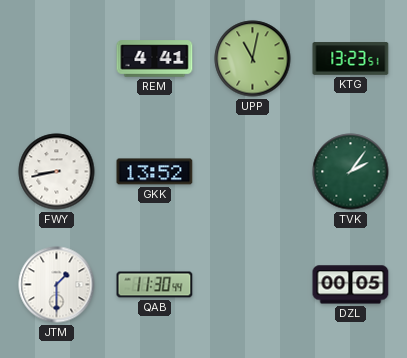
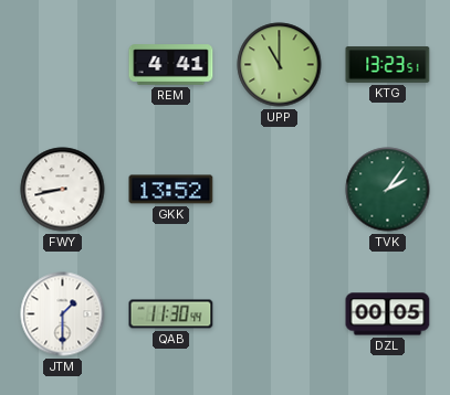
UPP: 11:02 -> 11:00 (280, 65)
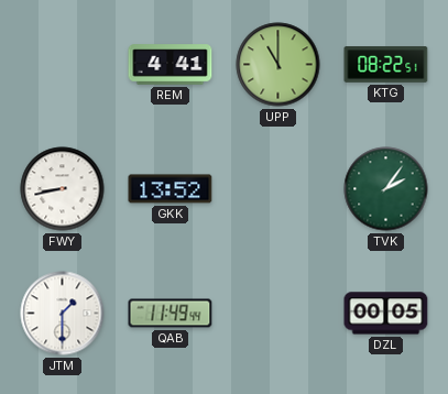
KTG: 13:23 -> 08:22 (386, 65)
QAB: 11:30 -> 11:49 (171, 314)
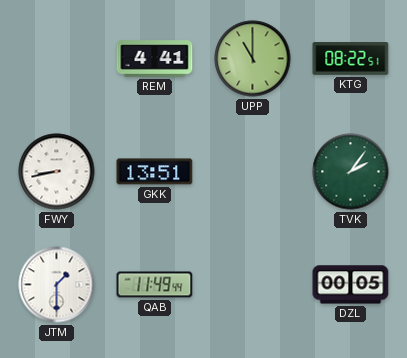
GKK: 13:52 -> 13:51 (155, 172)
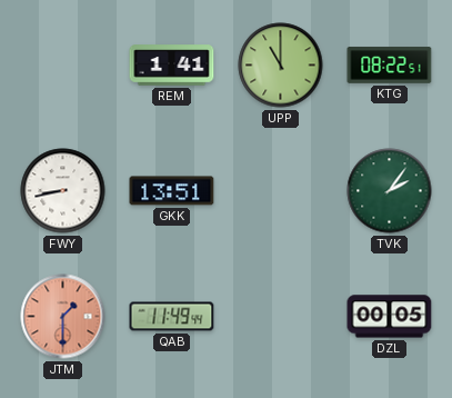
REM: 4:41 -> 1:41 (172, 66)
JTM dial: white -> salmon (63, 317)
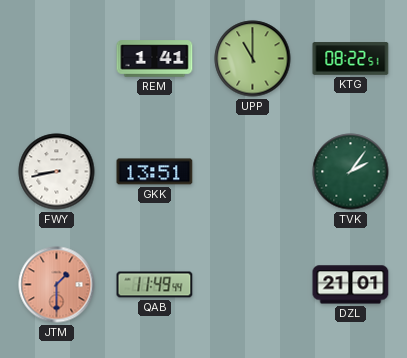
DZL: 00:05 -> 21:01 (351, 285)
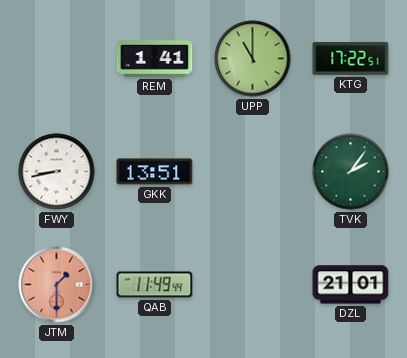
KTG: 08:22 -> 17:22 (351, 59)
